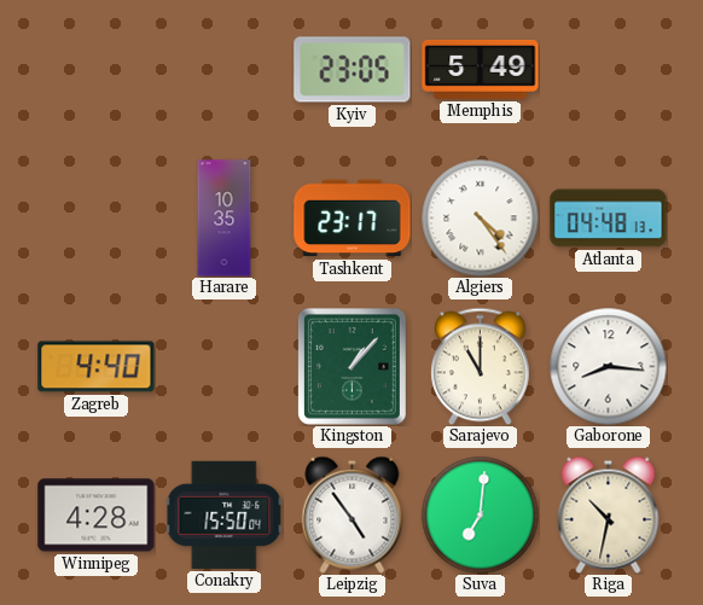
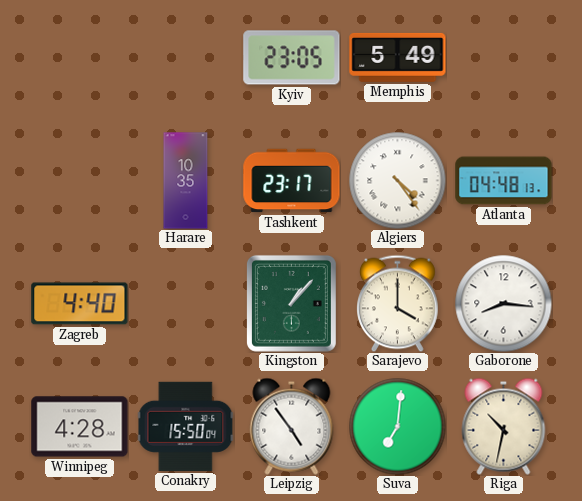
Sarajevo: 11:00 -> 4:00 (398, 303)
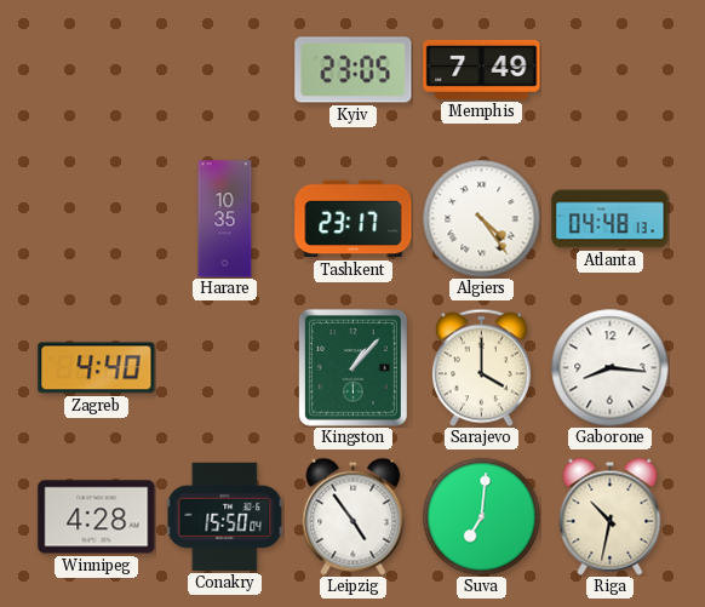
Memphis: 5:49 -> 7:49 (482, 69)
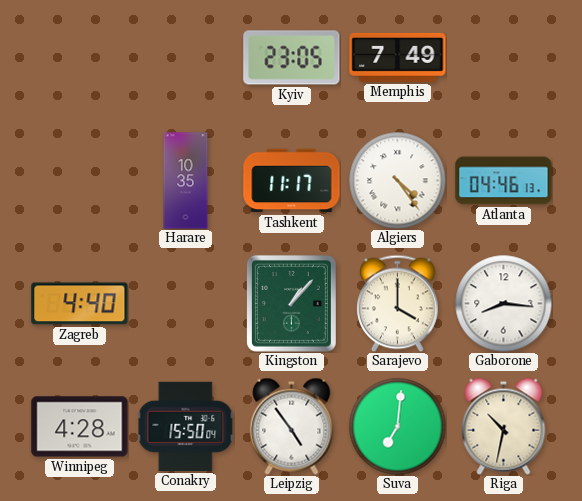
Tashkent: 23:17 -> 11:17 (292, 181)
Atlanta: 04:48 -> 04:46 (504, 181)
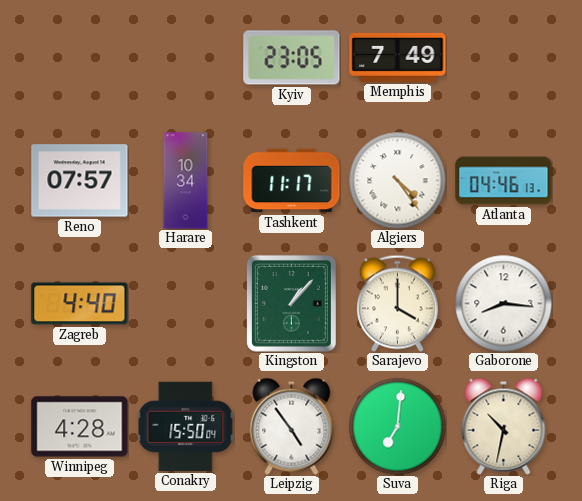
Reno: none -> 07:57 (80, 181)
Harare: 10:35 -> 10:34 (186, 181)
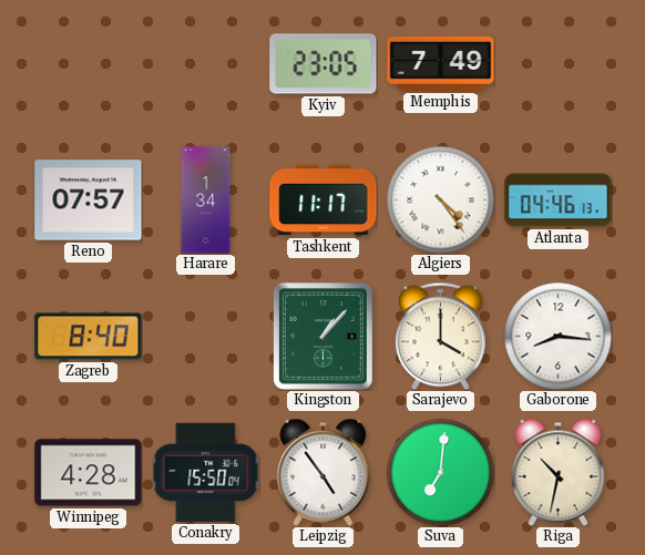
Harare: 10:34 -> 1:34 (206, 201)
Zagreb: 4:40 -> 8:40 (89, 337)
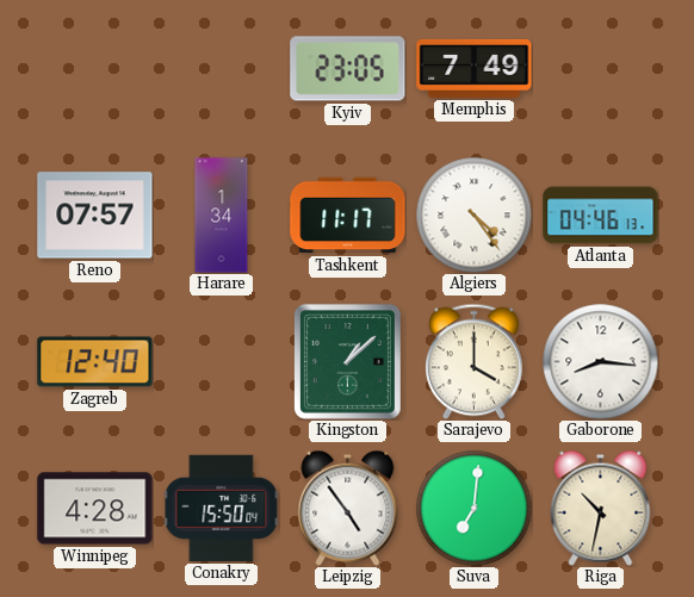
Zagreb: 8:40 -> 12:40 (95, 362)
Kingston: 1:07 -> 1:08 (347, 361)
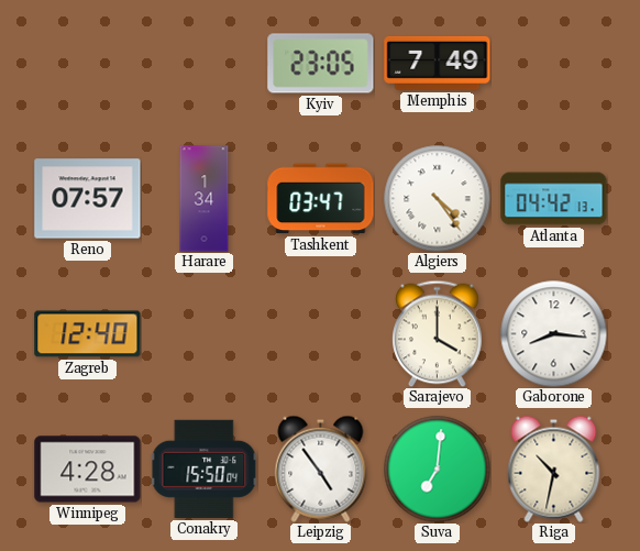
Tashkent: 11:17 -> 03:47 (321, 199)
Atlanta: 04:46 -> 04:42 (554, 199)
Kingston: 1:08 -> none (347, 361)
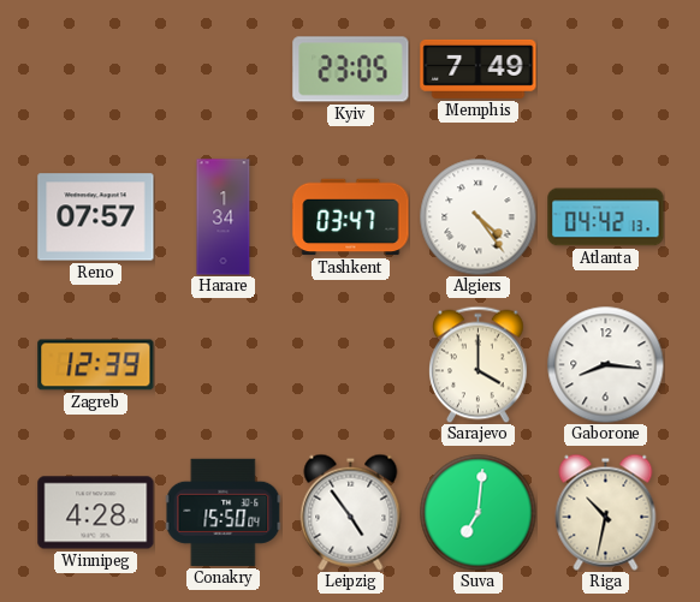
Zagreb: 12:40 -> 12:39 (96, 365)
